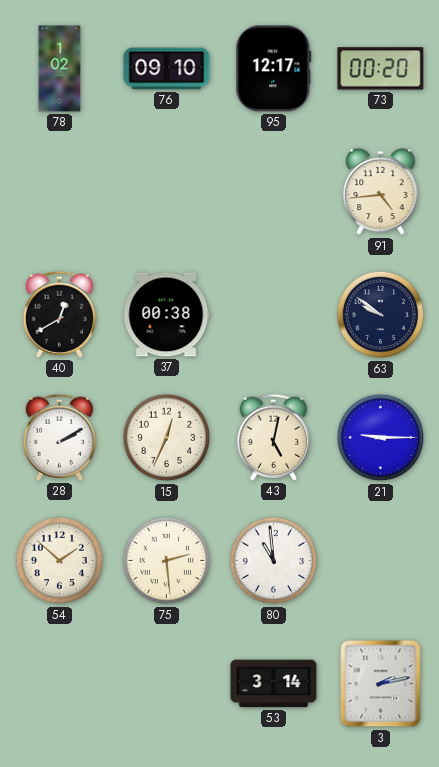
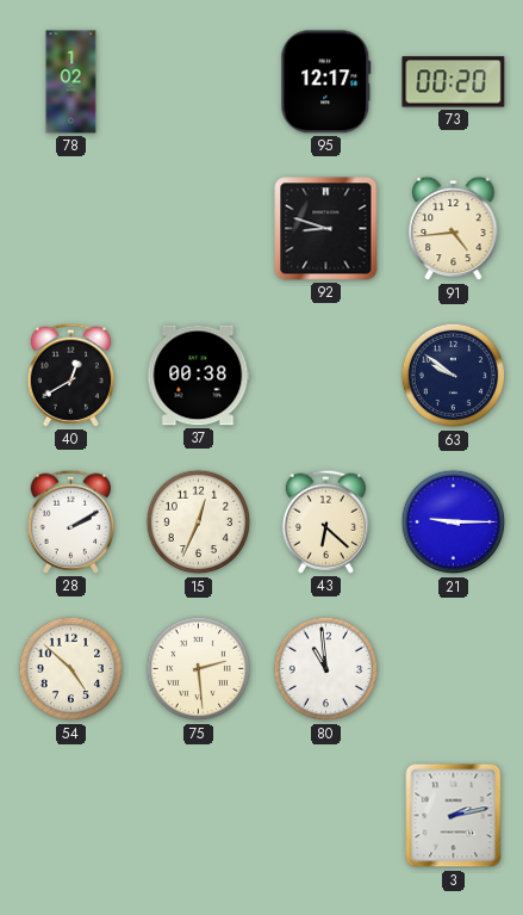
76: 09:10 -> none (167, 69)
92: none -> 8:48 (326, 229)
43: 5:02 -> 6:22 (326, 521)
54: 1:52 -> 4:52 (71, 669)
53: 3:14 -> none (274, 684)
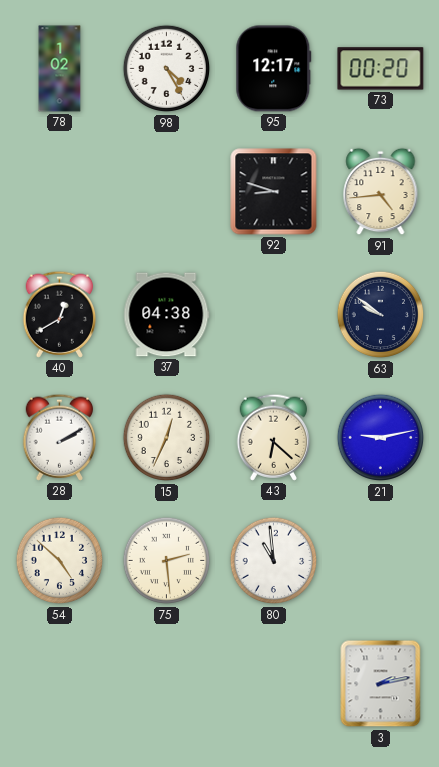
98: none -> 4:25 (167, 69)
37: 00:38 -> 04:38 (167, 315)
21: 9:15 -> 9:13 (381, 438)
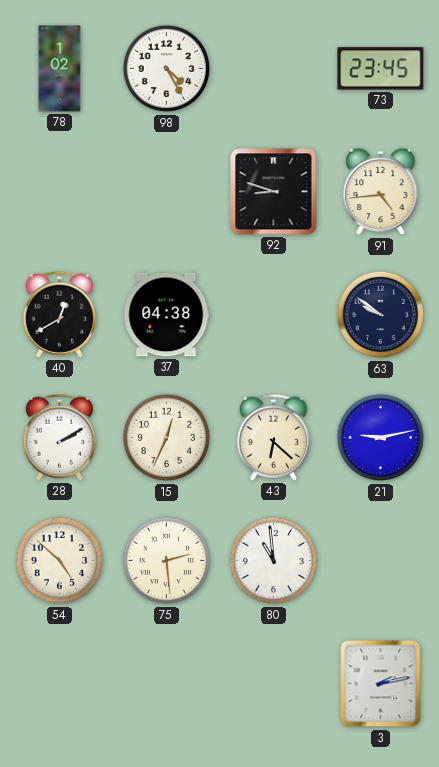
95: 12:17 -> none (274, 69)
73: 00:20 -> 23:45 (381, 69)
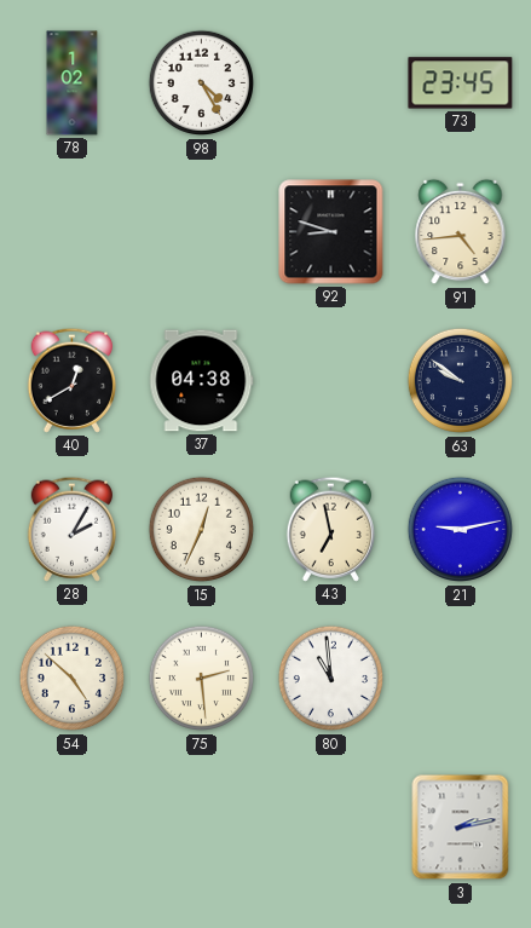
28: 2:10 -> 2:05 (73, 529)
43: 6:22 -> 6:58 (331, 529)
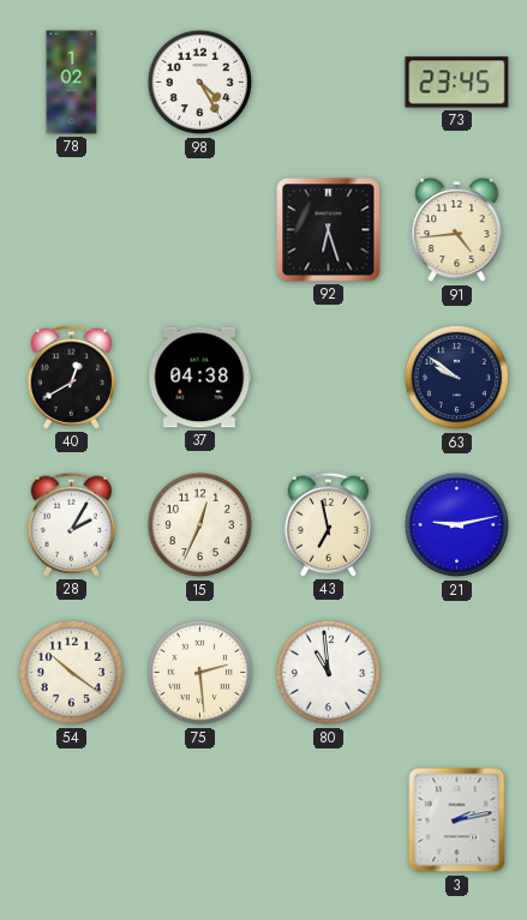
92: 8:48 -> 6:27 (329, 230)
54: 4:52 -> 10:21 (72, 673)
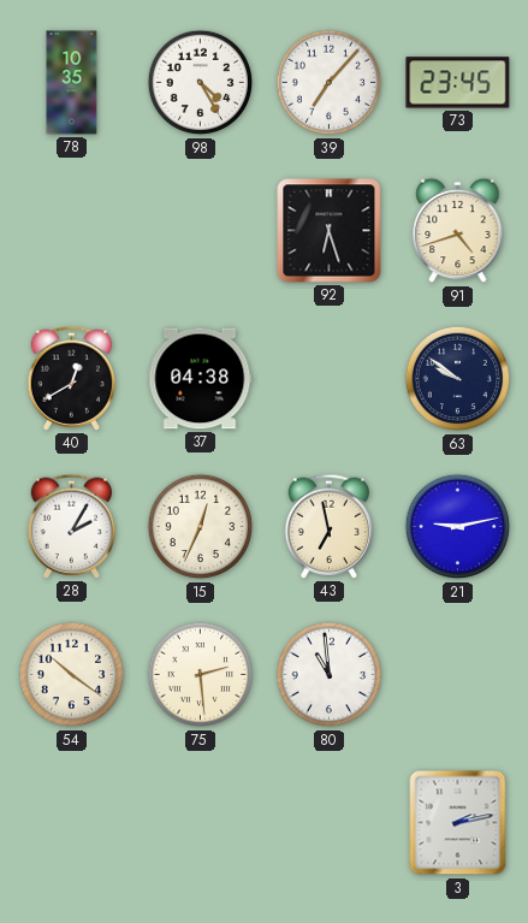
78: 1:02 -> 10:35 (72, 83)
39: none -> 7:07 (330, 83)
91: 4:44 -> 4:42 (458, 231)
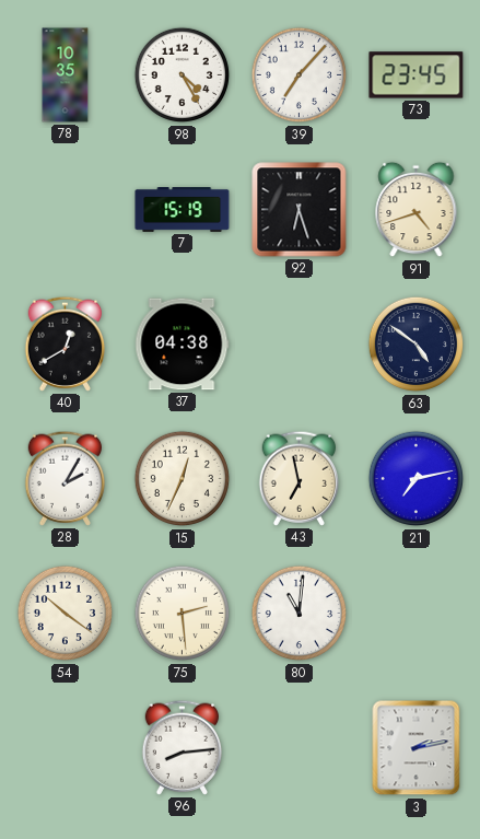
7: none -> 15:19 (183, 210)
63: 9:51 -> 4:51 (417, 345)
21: 9:13 -> 7:13 (417, 479)
80: 10:59 -> 11:01 (300, 614)
96: none -> 8:14 (183, 747)
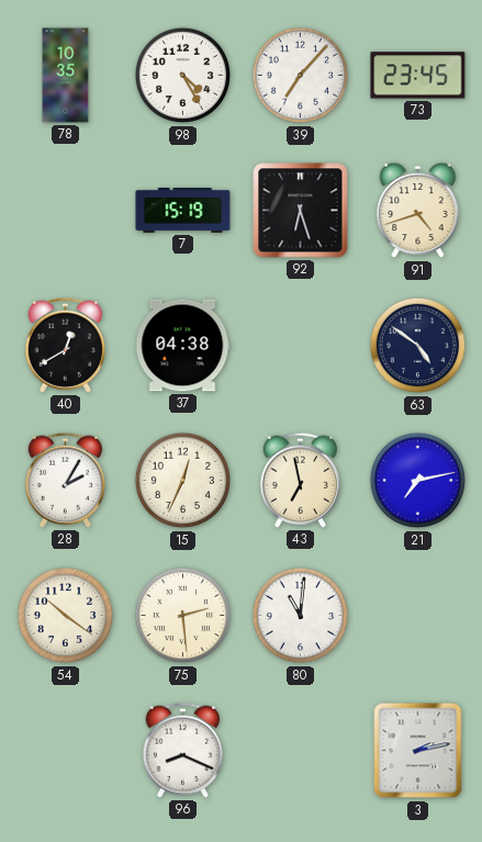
96: 8:14 -> 8:19 (183, 750)
